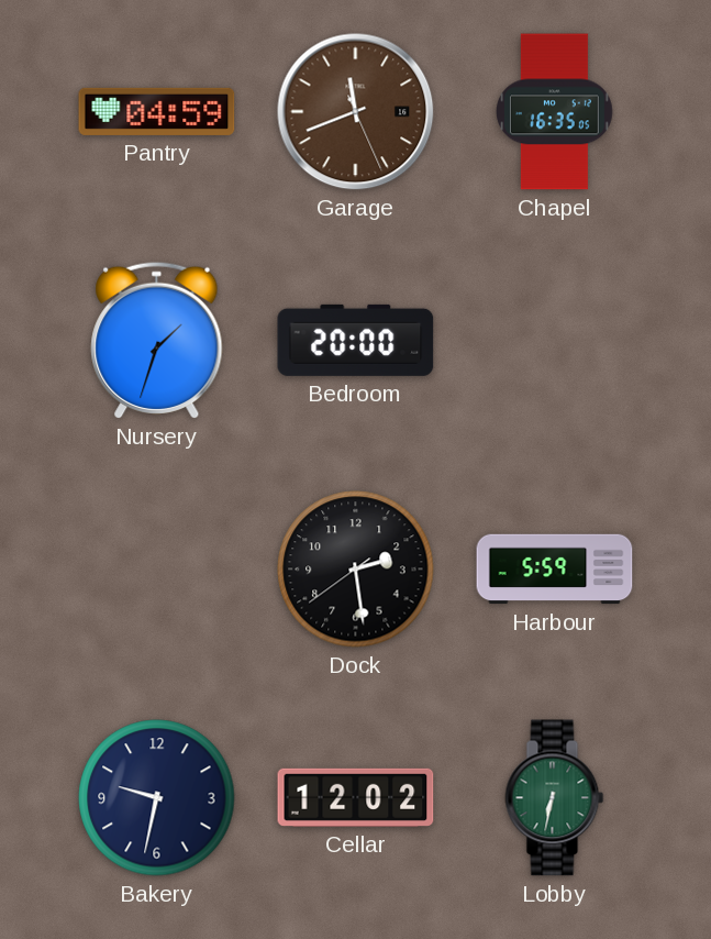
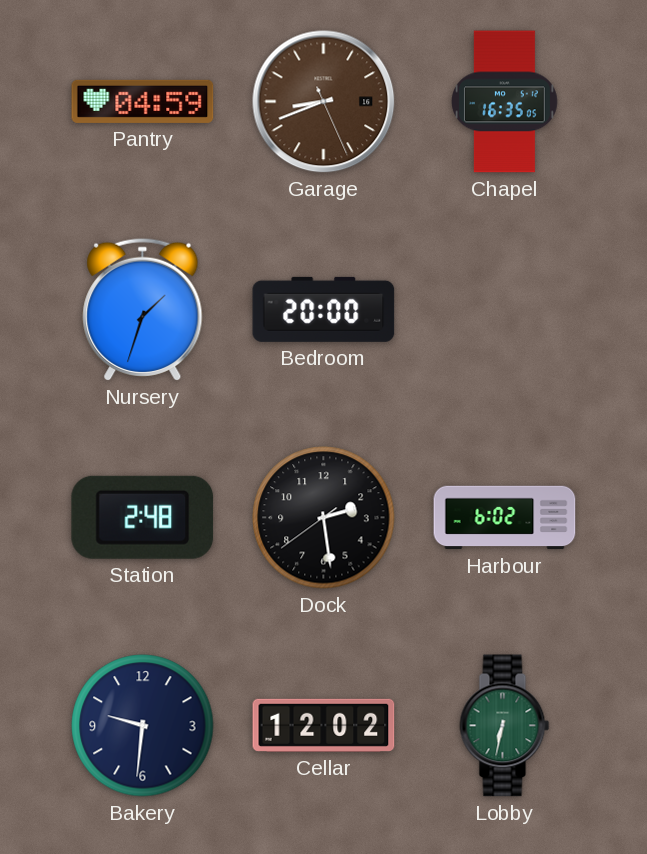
Garage: 11:41 -> 8:41 (324, 102)
Station: none -> 2:48 (143, 517)
Harbour: 5:59 -> 6:02 (505, 518)
Bakery: 9:32 -> 9:31 (143, 726)
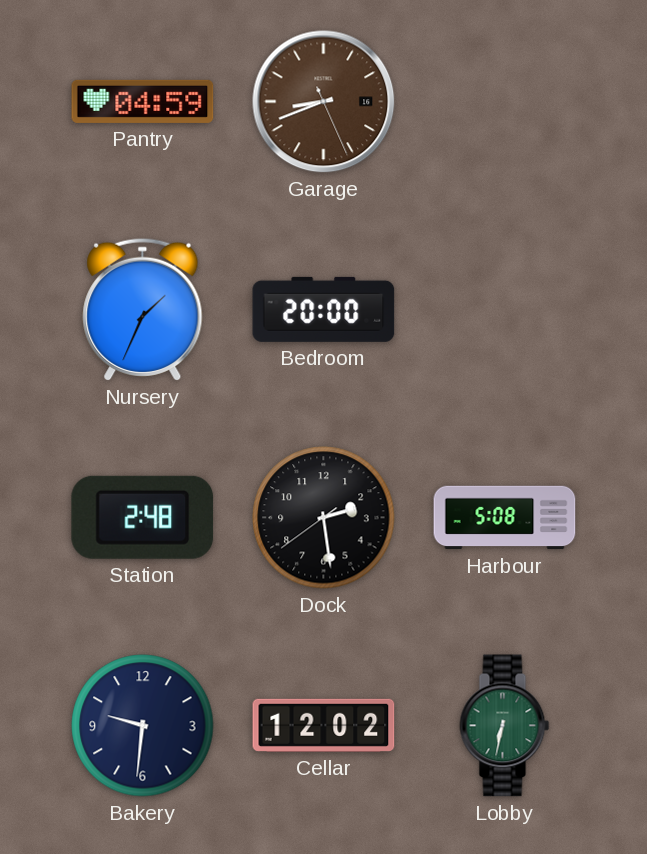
Chapel: 16:35 -> none (505, 102)
Nursery: 1:33 -> 1:34 (143, 309)
Harbour: 6:02 -> 5:08 (505, 518)
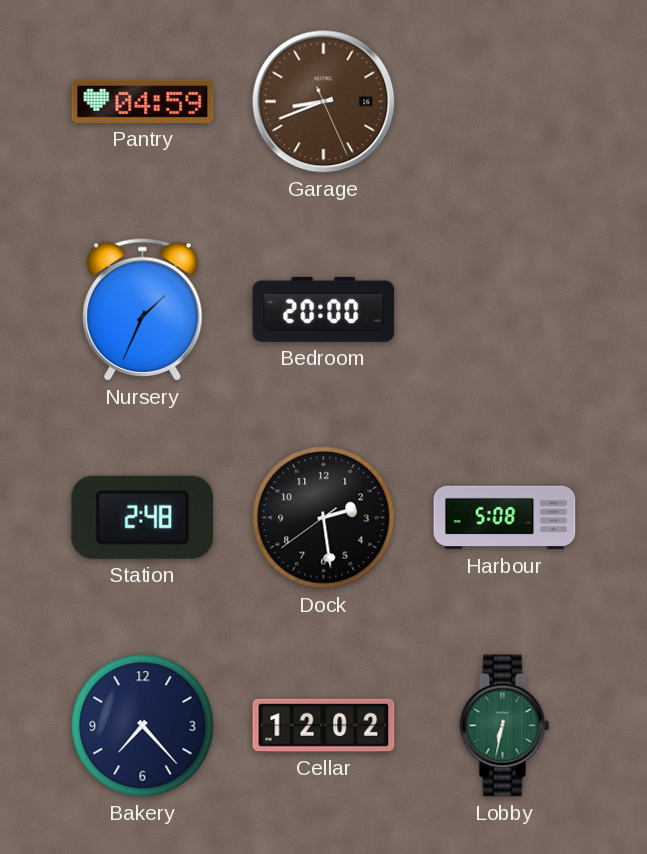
Bakery: 9:31 -> 7:23 (143, 726)
